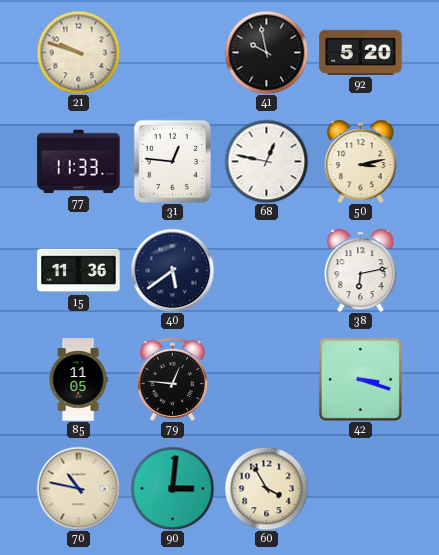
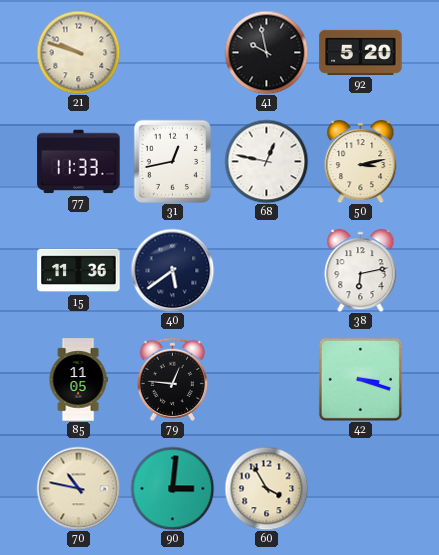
31: 12:46 -> 12:43 (172, 161)
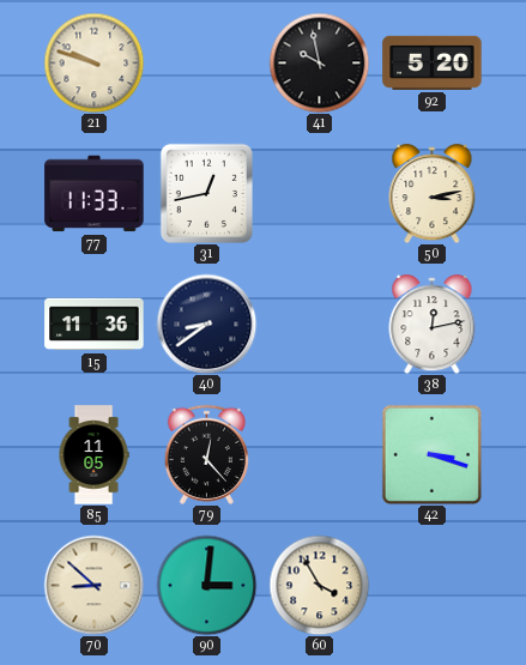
68: 12:47 -> none (266, 161)
40: 5:39 -> 8:39 (206, 324)
38: 6:13 -> 12:13 (433, 325)
79: 12:46 -> 12:23 (206, 454)
70: 10:47 -> 8:52 (93, 585)
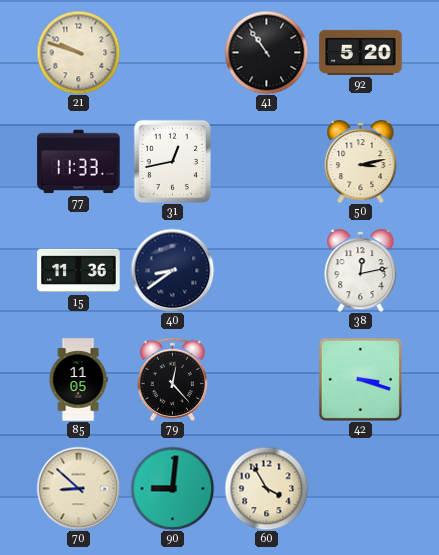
41: 9:58 -> 10:54 (266, 52)
90: 3:01 -> 9:01 (172, 488)
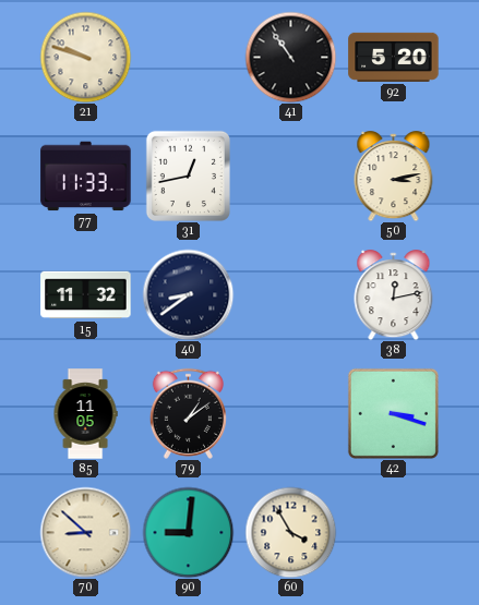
15: 11:36 -> 11:32 (86, 295)
79: 12:23 -> 1:09 (188, 413)
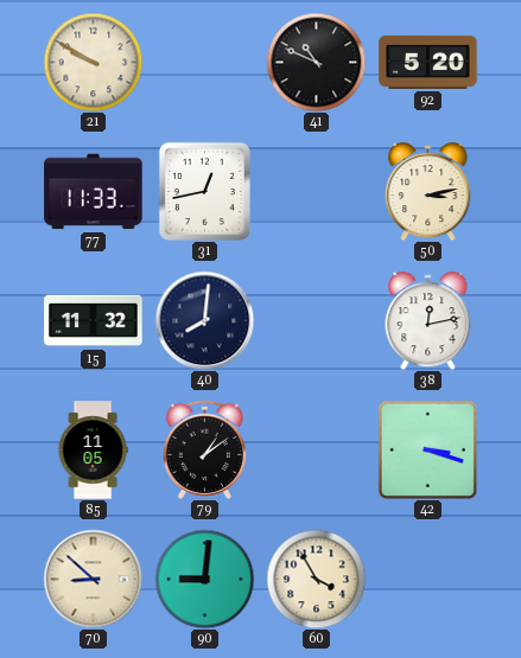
21: 9:48 -> 9:50 (93, 62)
41: 10:54 -> 10:49 (316, 62)
40: 8:39 -> 8:01 (204, 320)
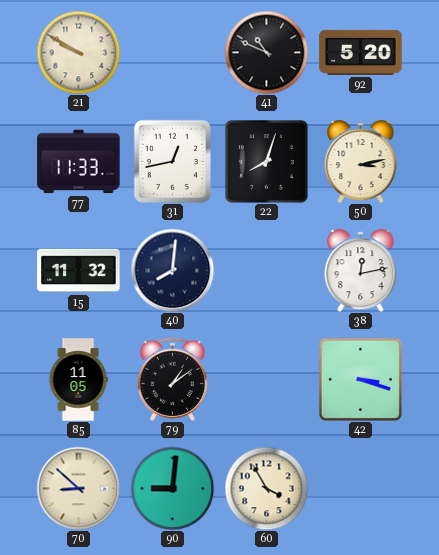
22: none -> 8:03 (267, 162)
